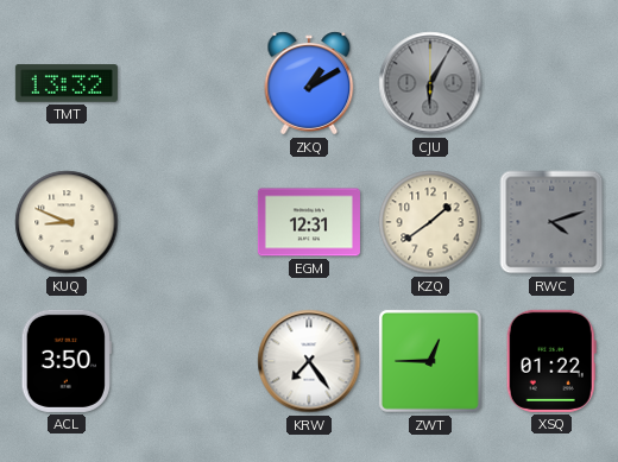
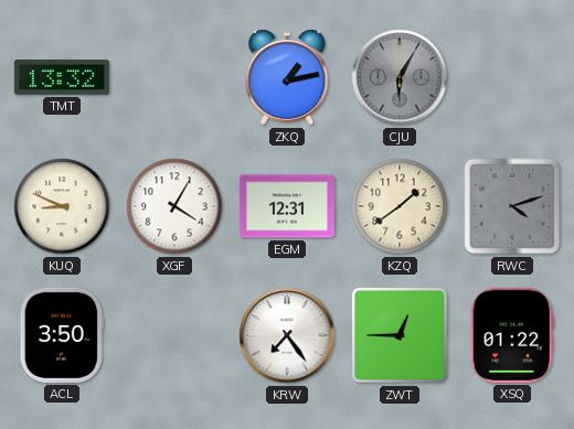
ZKQ: 1:10 -> 1:13 (287, 77)
XGF: none -> 4:05 (174, 206)
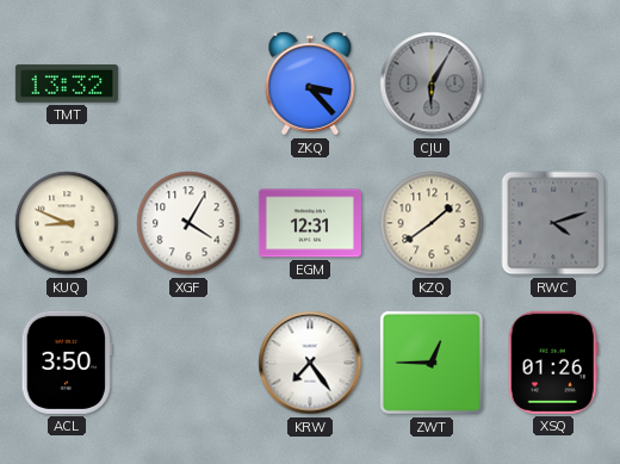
ZKQ: 1:13 -> 3:23 (310, 83)
XSQ: 01:22 -> 01:26 (553, 363)
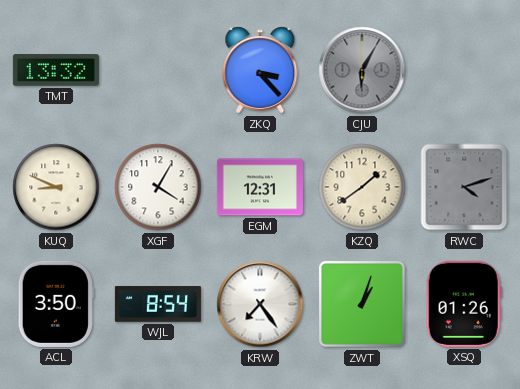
WJL: none -> 8:54 (158, 304)
ZWT: 12:45 -> 1:03 (362, 304)
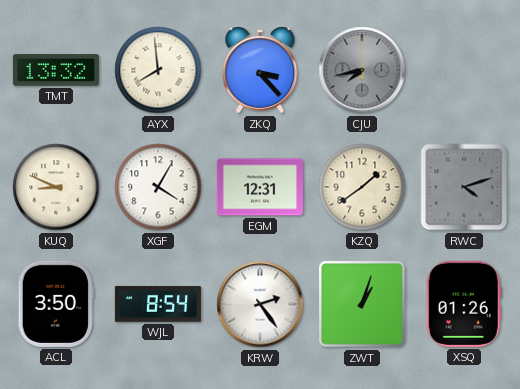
AYX: none -> 7:59 (158, 70)
CJU: 6:05 -> 7:43 (362, 70)
KRW: 7:24 -> 2:24 (260, 304)
